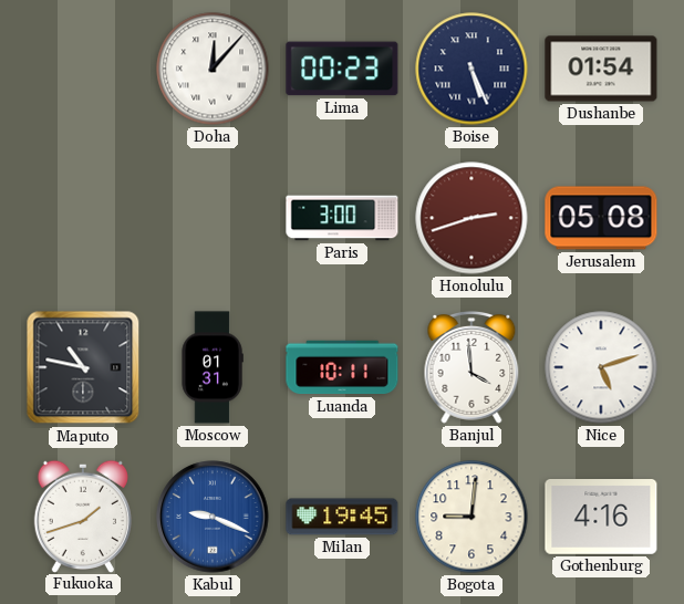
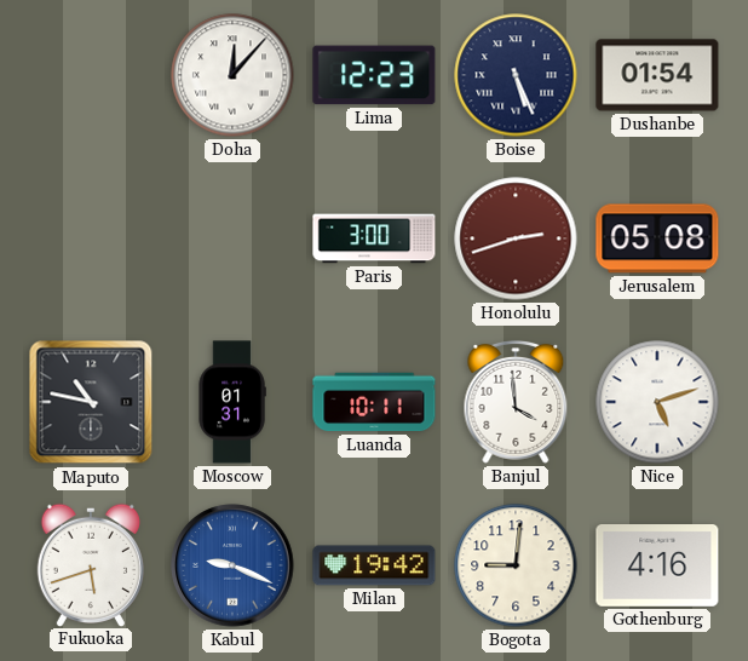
Lima: 00:23 -> 12:23 (374, 75)
Fukuoka: 1:42 -> 5:42 (91, 564)
Milan: 19:45 -> 19:42 (374, 565)
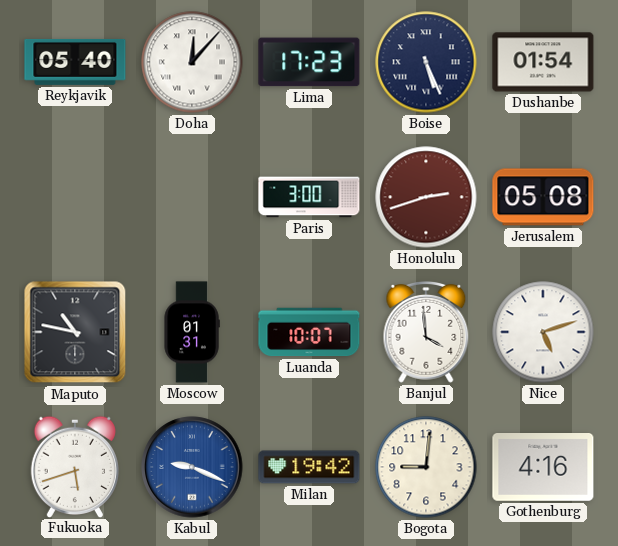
Reykjavik: none -> 05:40 (75, 62)
Lima: 12:23 -> 17:23 (309, 62)
Luanda: 10:11 -> 10:07 (309, 332)
